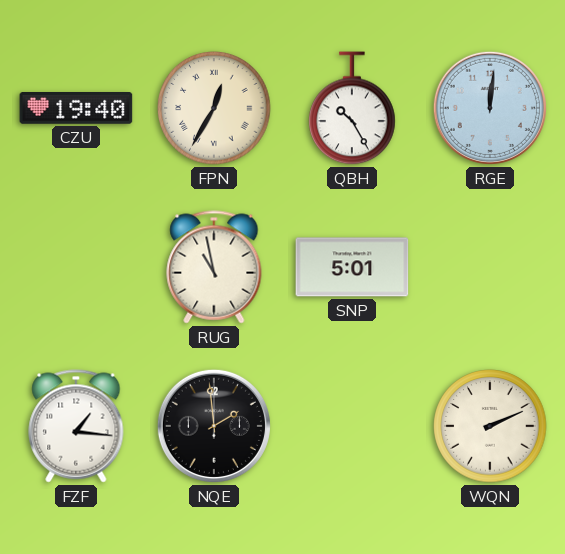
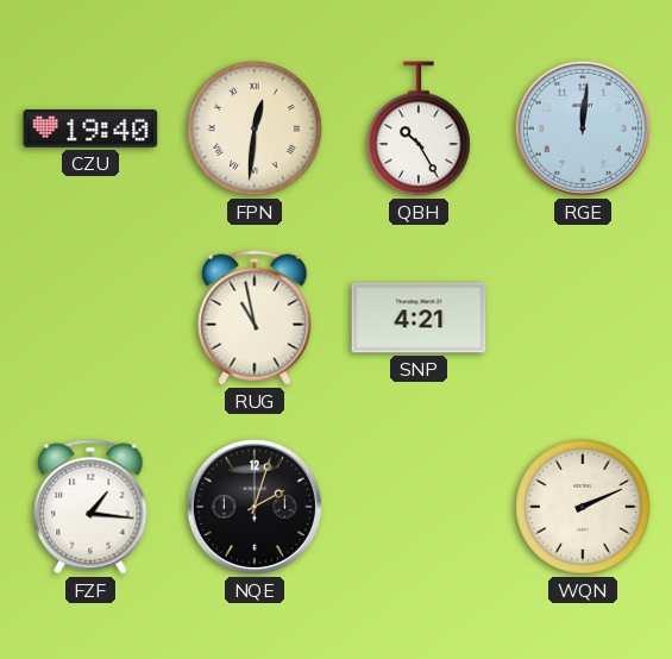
FPN: 12:35 -> 12:31 (255, 128)
SNP: 5:01 -> 4:21 (419, 318)
NQE: 1:59 -> 2:03 (255, 507)
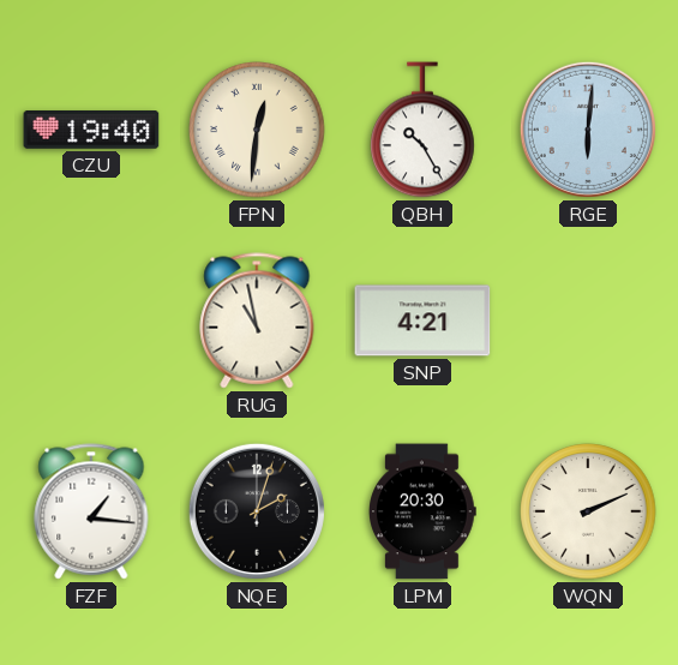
RGE: 12:01 -> 6:01 (588, 130)
LPM: none -> 20:30 (424, 511)
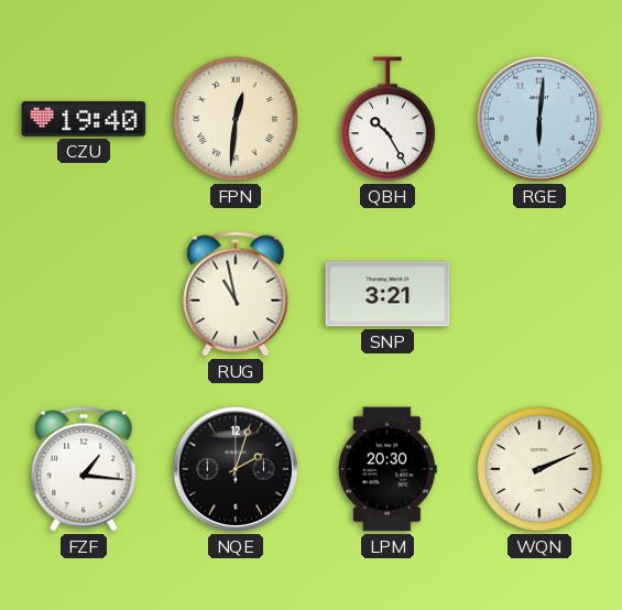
SNP: 4:21 -> 3:21 (388, 294)
